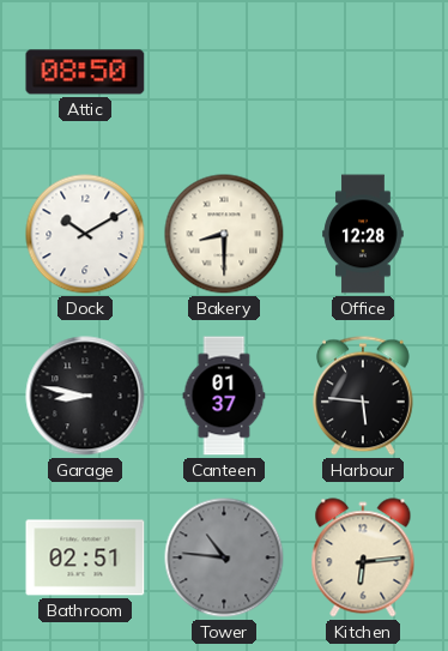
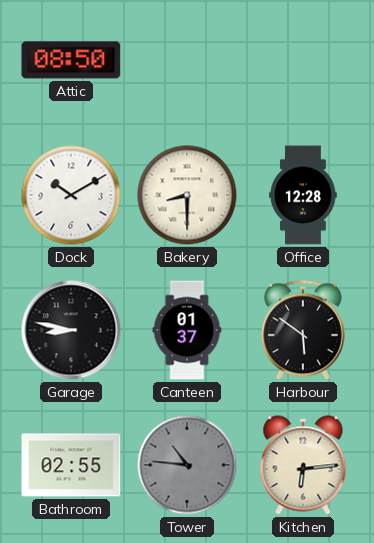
Harbour: 5:46 -> 5:51 (303, 330)
Bathroom: 02:51 -> 02:55 (71, 465)
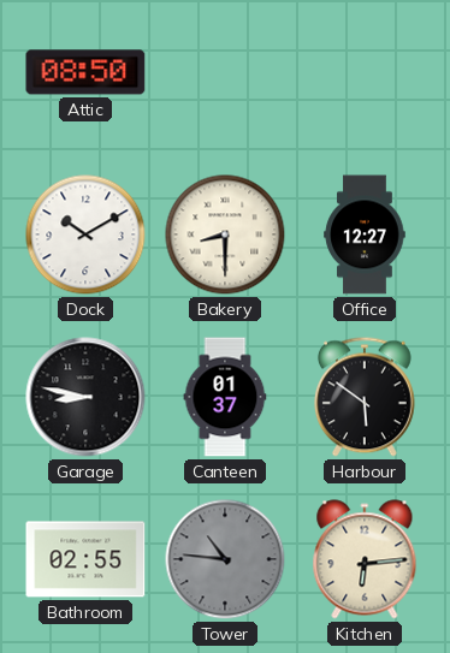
Office: 12:28 -> 12:27 (365, 235)
